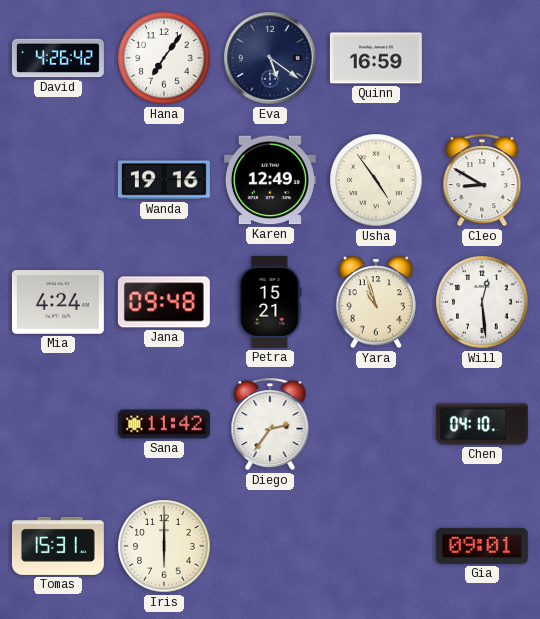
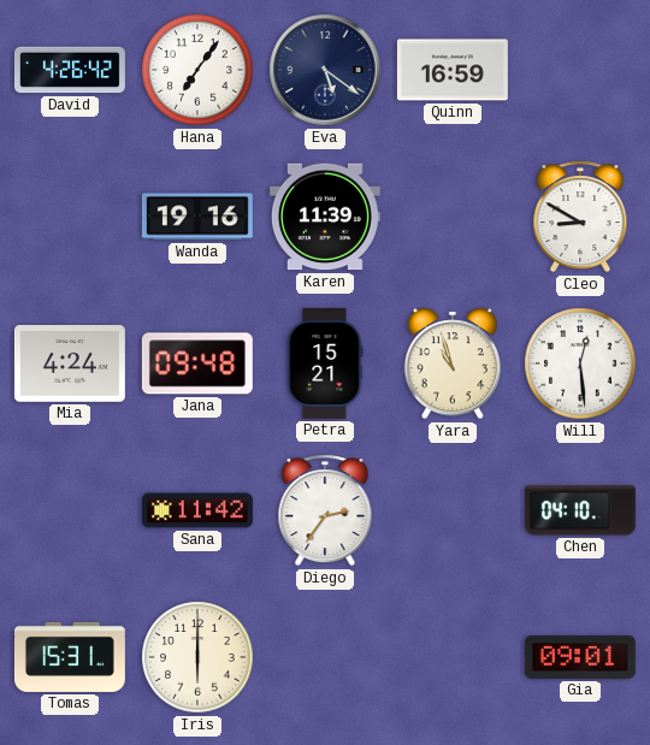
Karen: 12:49 -> 11:39 (325, 217)
Usha: 4:54 -> none (376, 180)
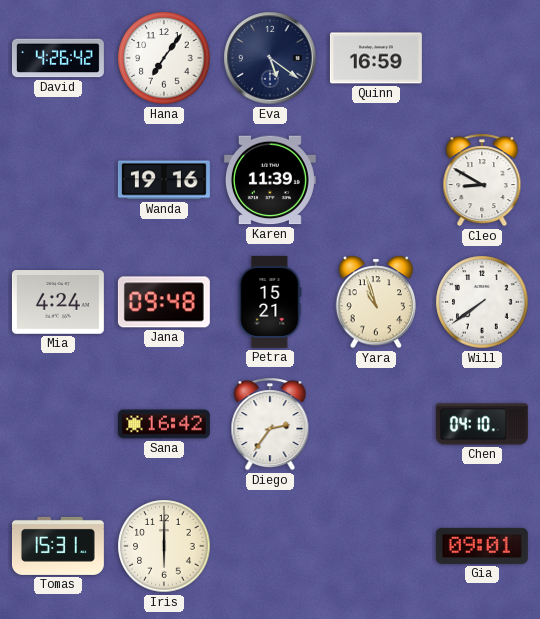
Will: 12:29 -> 7:39 (482, 302)
Sana: 11:42 -> 16:42 (164, 424)
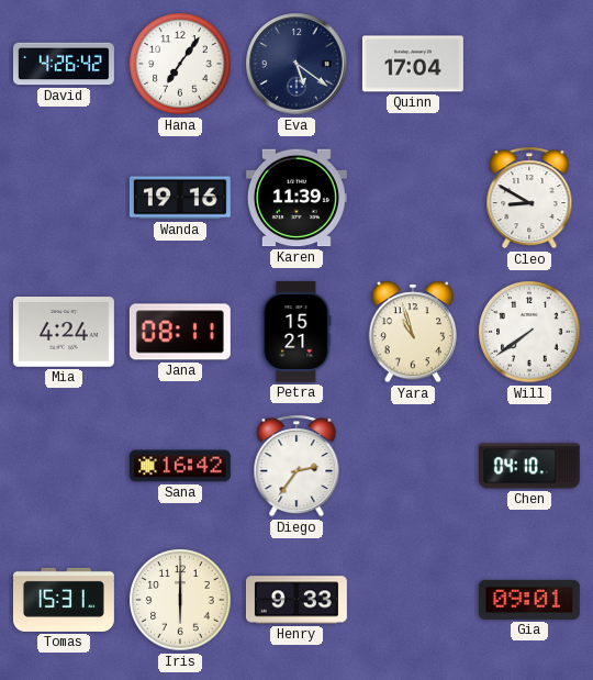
Quinn: 16:59 -> 17:04 (413, 64)
Jana: 09:48 -> 08:11 (180, 332)
Henry: none -> 9:33 (296, 600)
